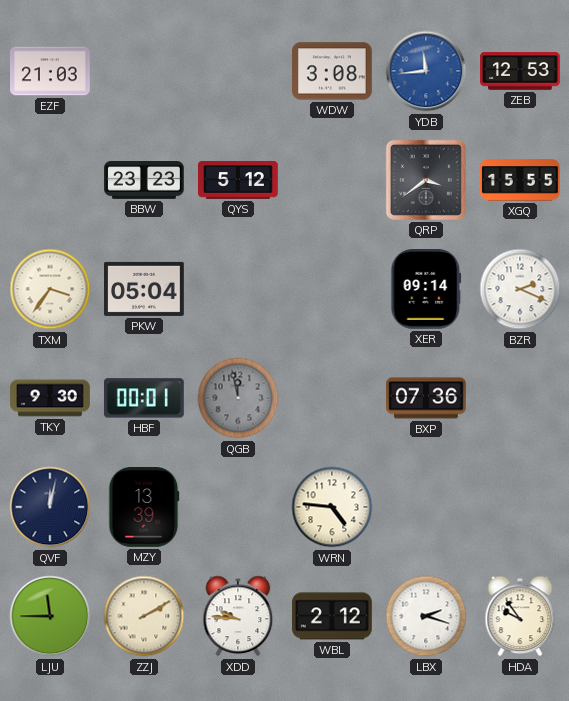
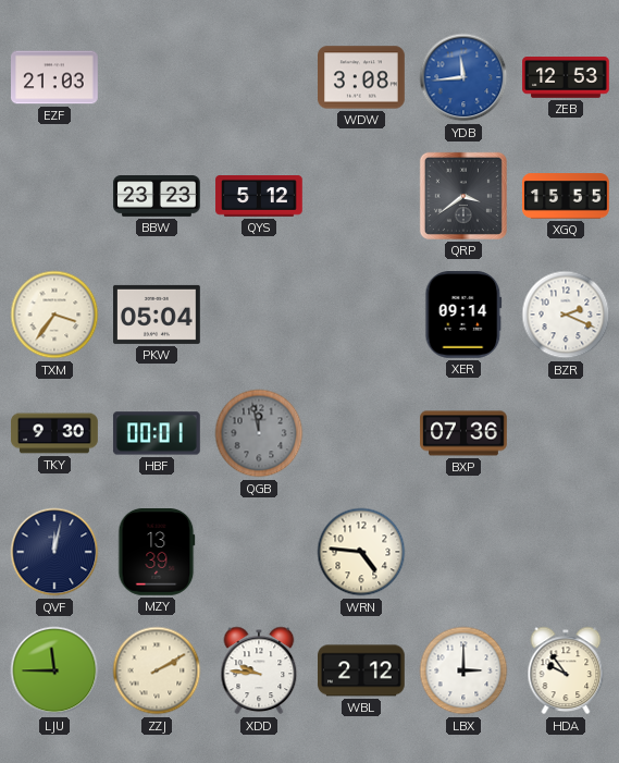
LBX: 2:18 -> 3:00 (463, 670)
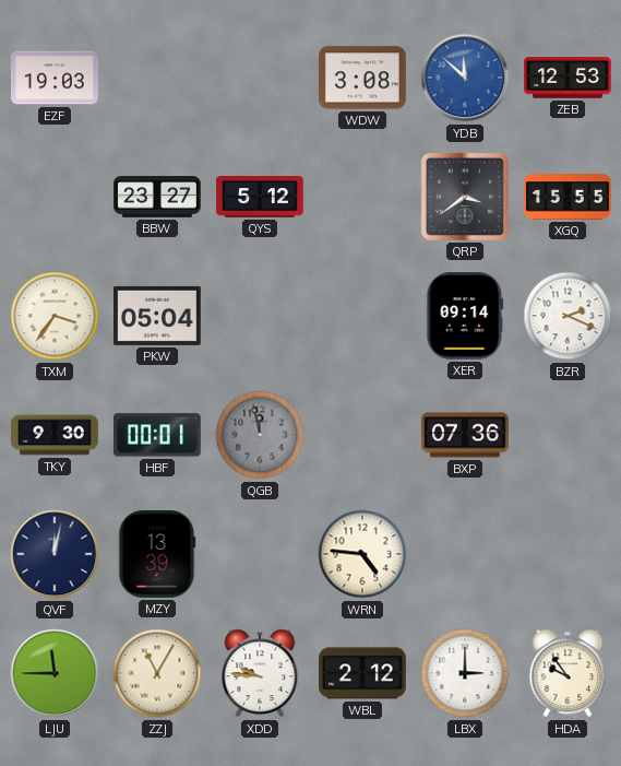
EZF: 21:03 -> 19:03 (56, 78)
YDB: 11:44 -> 11:52 (465, 78)
BBW: 23:23 -> 23:27 (158, 198)
ZZJ: 2:10 -> 11:05 (157, 673)
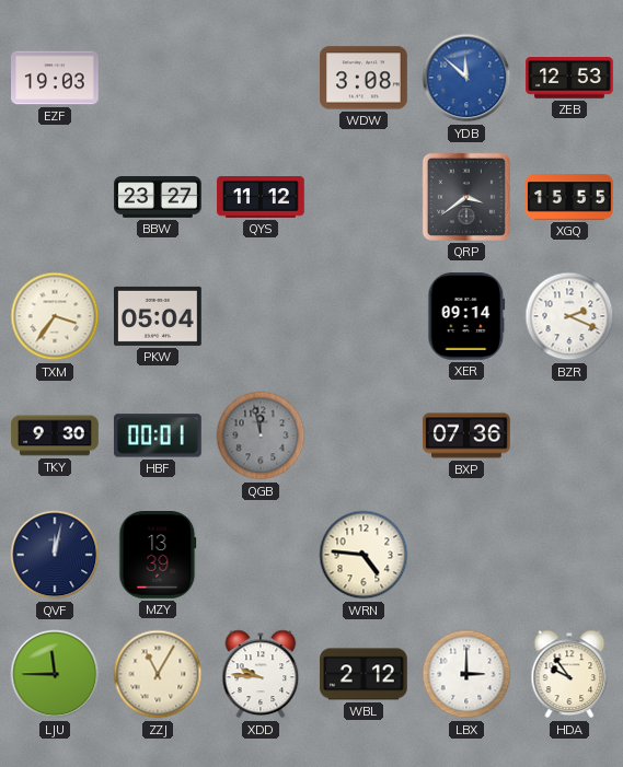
QYS: 5:12 -> 11:12 (261, 197)
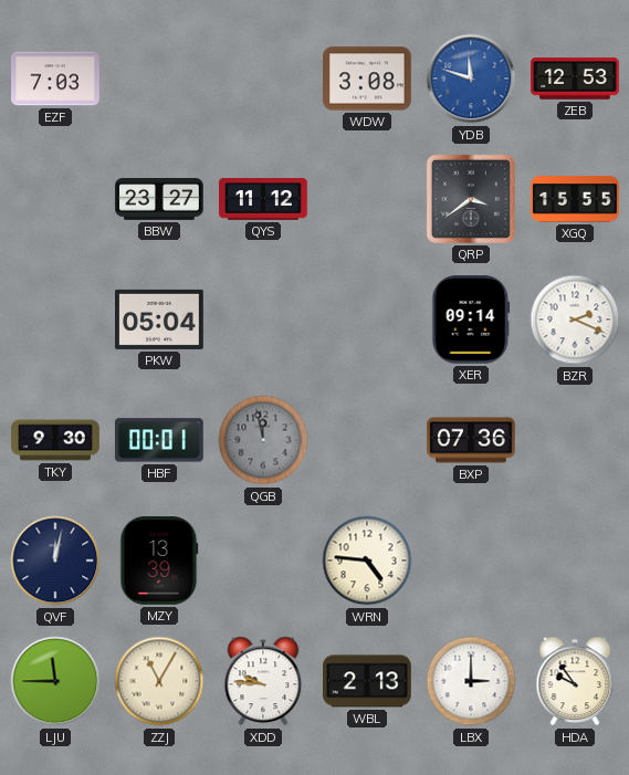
EZF: 19:03 -> 7:03 (56, 78)
YDB: 11:52 -> 11:48 (471, 78)
TXM: 3:36 -> none (55, 316)
WBL: 2:12 -> 2:13 (368, 681)
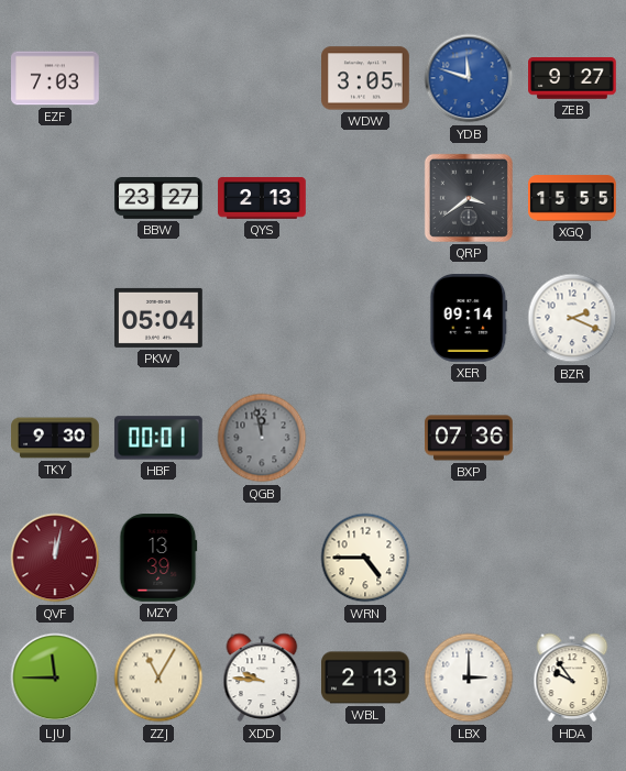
WDW: 3:08 -> 3:05 (366, 78)
ZEB: 12:53 -> 9:27 (572, 78)
QYS: 11:12 -> 2:13 (262, 198)
QVF dial: navy -> burgundy (55, 558)
WRN: 4:46 -> 4:45 (365, 558)
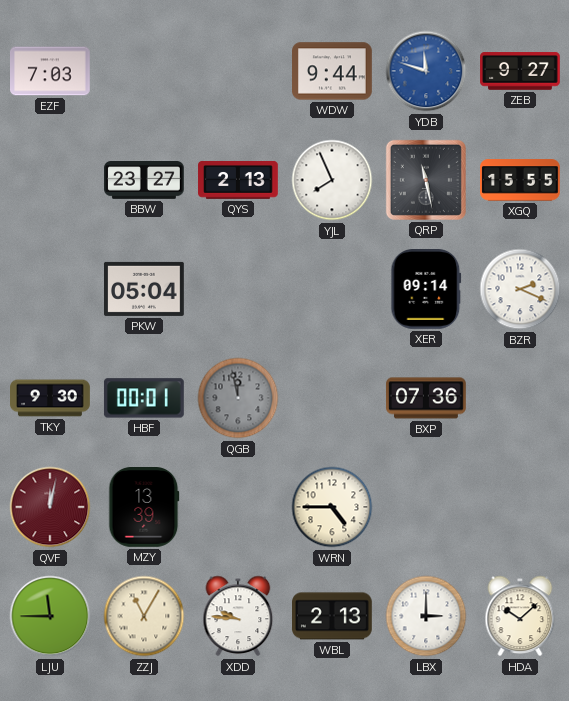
WDW: 3:05 -> 9:44 (333, 71)
YJL: none -> 7:56 (332, 180)
QRP: 3:39 -> 11:28 (426, 180)
HDA: 9:54 -> 10:08 (520, 616)
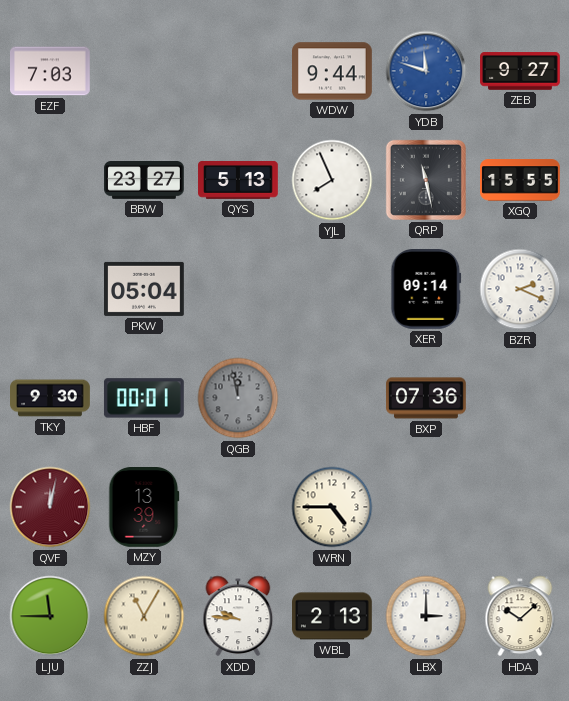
QYS: 2:13 -> 5:13 (238, 180)
